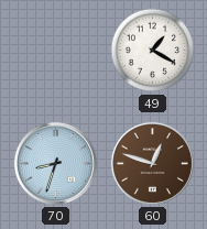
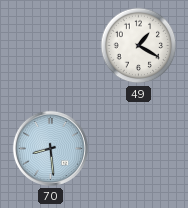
70: 8:33 -> 8:29 (50, 148)
60: 12:48 -> none (152, 163)
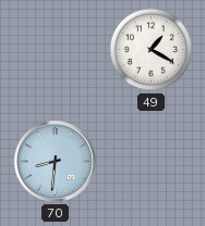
70: 8:29 -> 8:31 (55, 161)
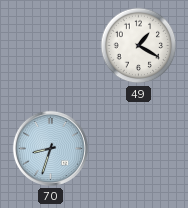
70: 8:31 -> 8:33 (50, 148)
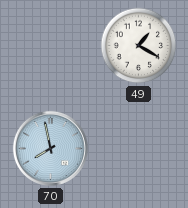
70: 8:33 -> 7:58 (50, 148)
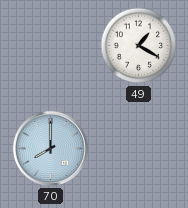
70: 7:58 -> 8:00 (50, 148)
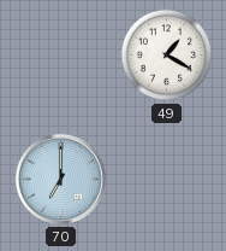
70: 8:00 -> 7:00 (60, 179)
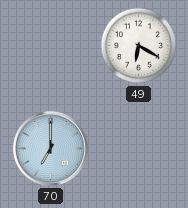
49: 1:20 -> 6:20 (139, 46)
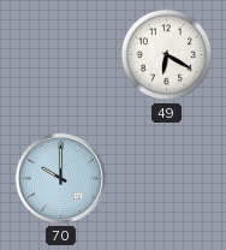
70: 7:00 -> 10:00 (60, 178)
